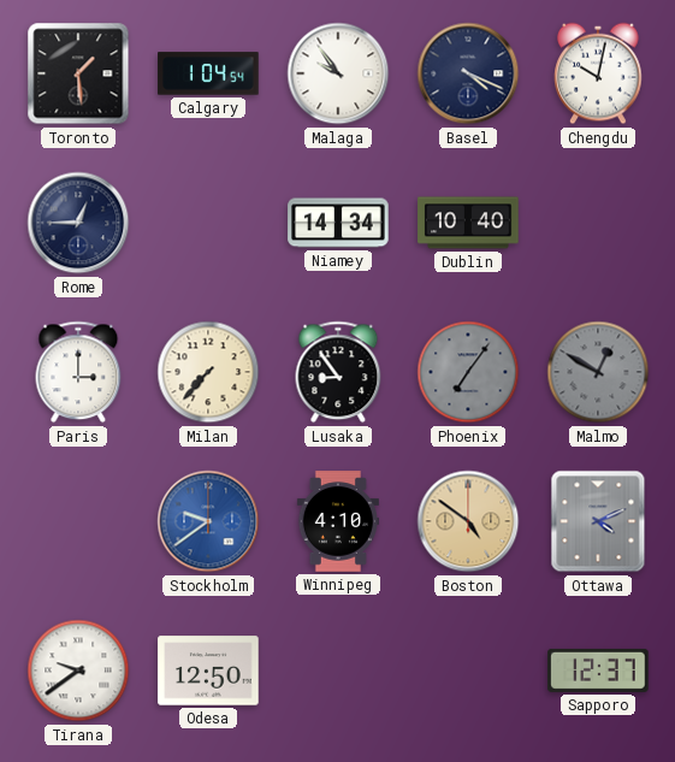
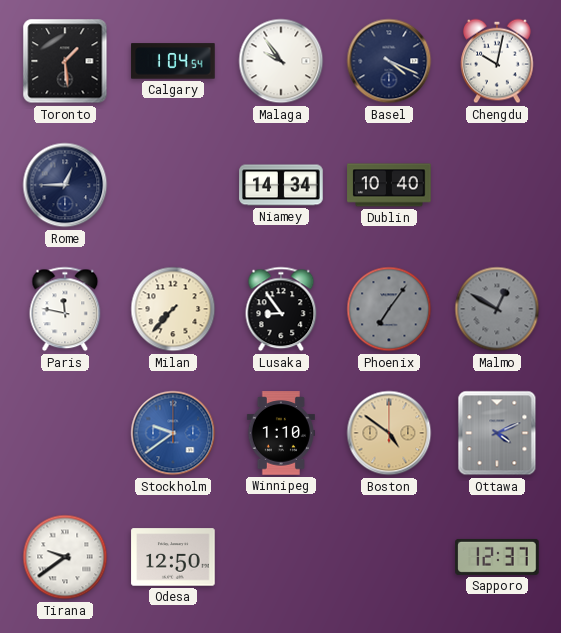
Paris: 3:00 -> 11:47 (65, 309)
Winnipeg: 4:10 -> 1:10 (281, 433)
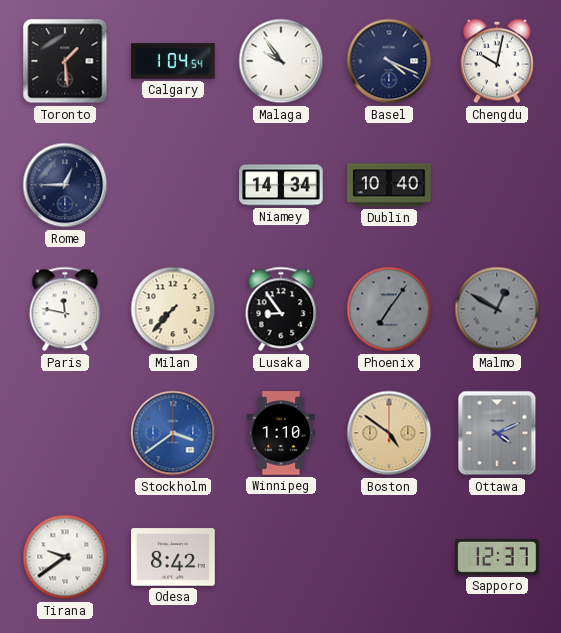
Stockholm: 9:39 -> 3:39 (173, 433)
Odesa: 12:50 -> 8:42 (173, 557)
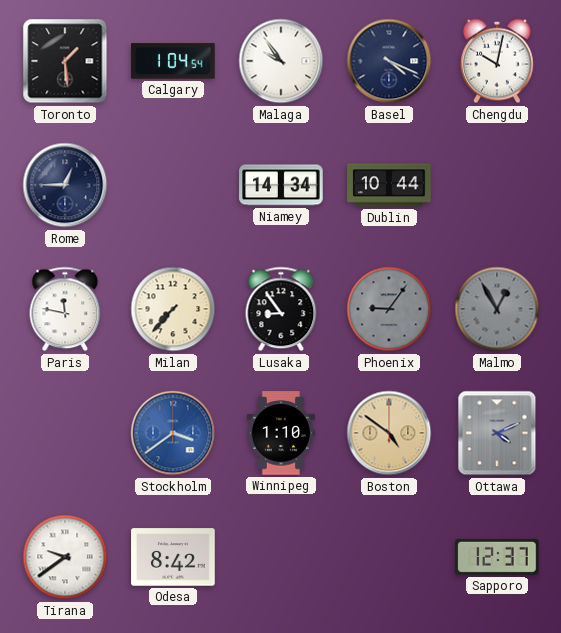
Dublin: 10:40 -> 10:44 (389, 185)
Phoenix: 7:06 -> 9:06 (389, 309)
Malmo: 12:50 -> 12:55 (497, 309)
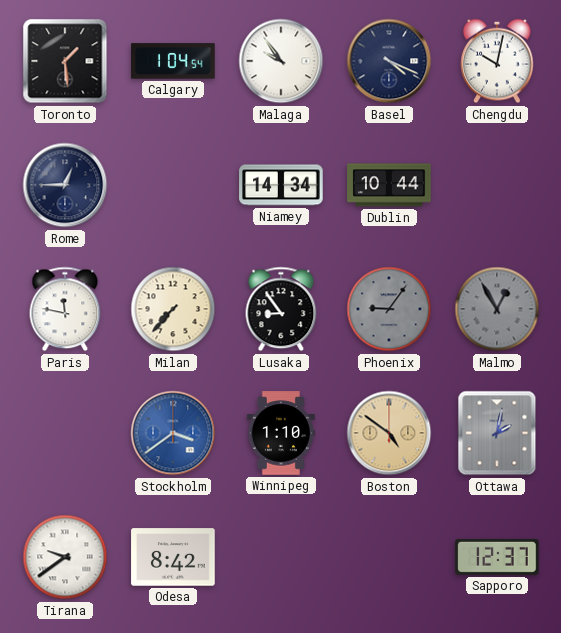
Ottawa: 4:11 -> 2:02 (497, 433)
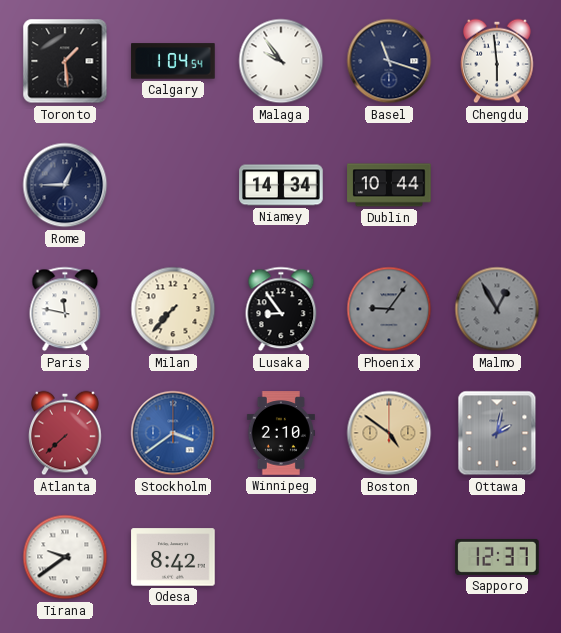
Basel: 4:19 -> 11:18 (389, 61)
Chengdu: 10:02 -> 5:59 (497, 61)
Atlanta: none -> 7:38 (65, 433)
Winnipeg: 1:10 -> 2:10 (281, 433)
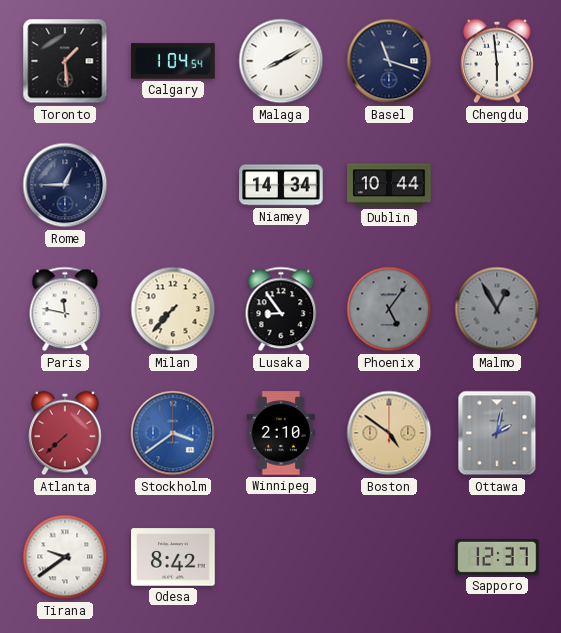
Malaga: 9:54 -> 8:10 (281, 61)
Phoenix: 9:06 -> 5:06 (389, 309)
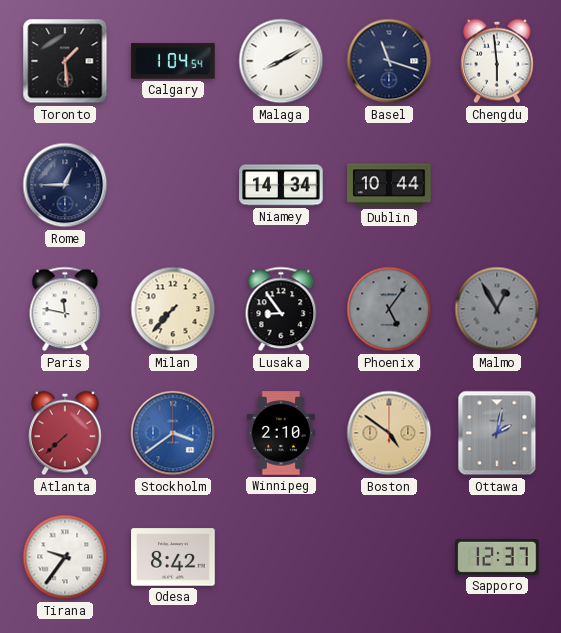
Tirana: 9:39 -> 9:36 (65, 557)
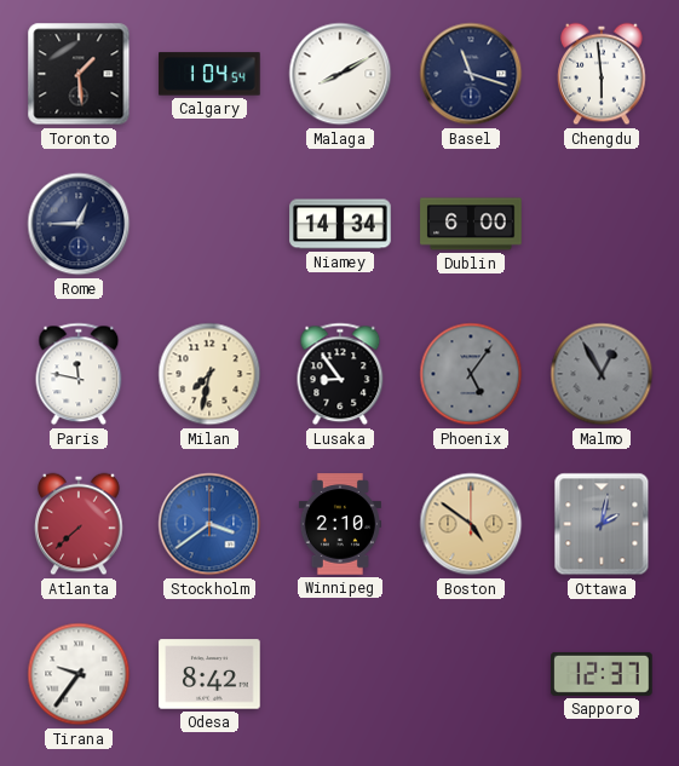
Dublin: 10:44 -> 6:00 (471, 224)
Milan: 7:37 -> 7:32 (209, 374)
